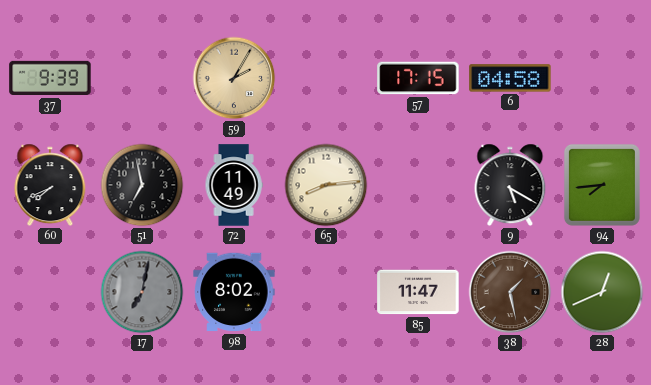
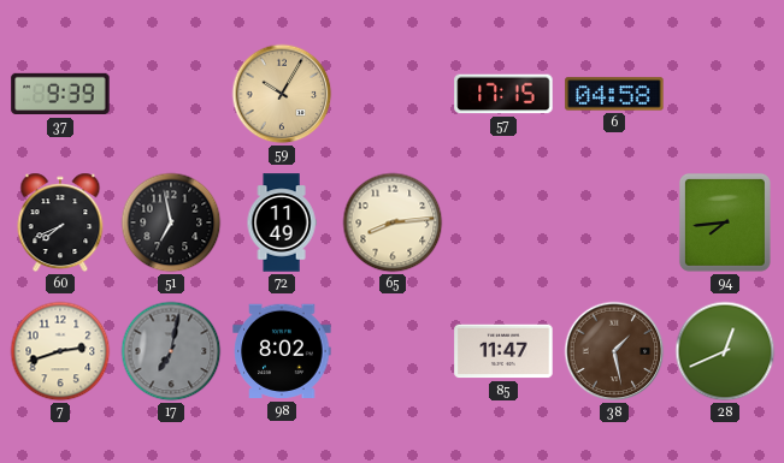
59: 2:05 -> 10:05 (282, 94)
9: 5:20 -> none (510, 185)
7: none -> 2:42 (60, 351)
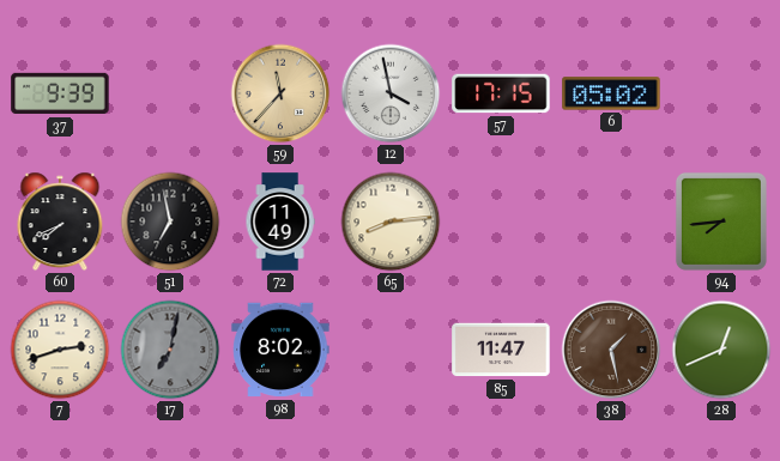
59: 10:05 -> 11:37 (280, 93)
12: none -> 3:58 (391, 93)
6: 04:58 -> 05:02 (611, 93)
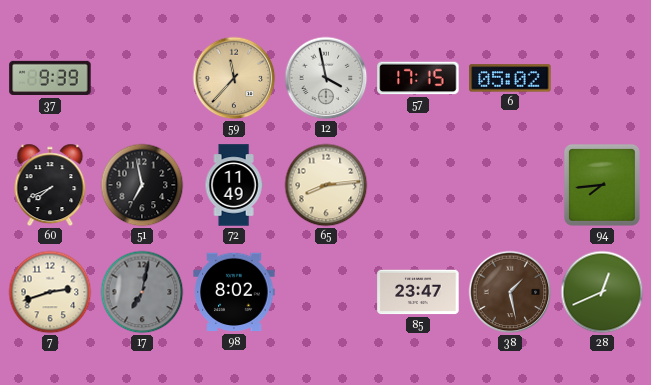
85: 11:47 -> 23:47 (418, 292)
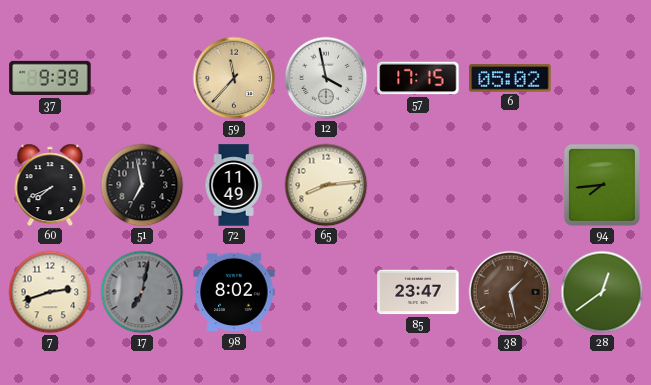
28: 12:41 -> 12:39 (602, 292)
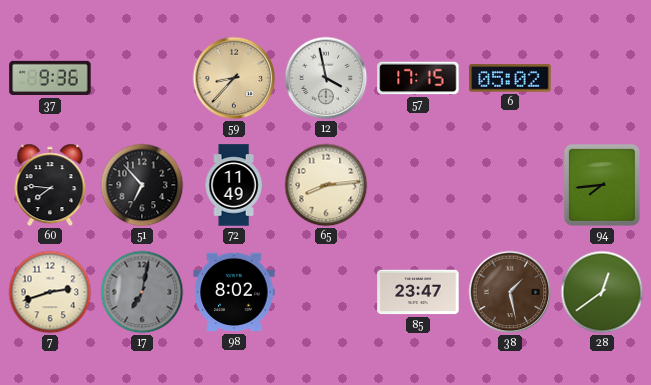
37: 9:39 -> 9:36 (50, 78)
59: 11:37 -> 8:37 (234, 78)
60: 7:41 -> 7:46 (50, 185)
51: 6:58 -> 6:53 (142, 185)
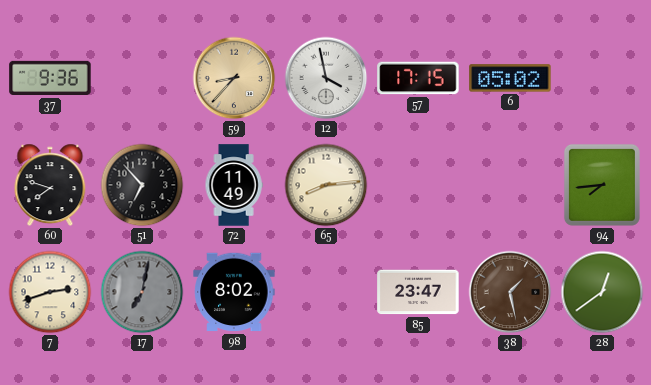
60: 7:46 -> 7:48 (50, 185)
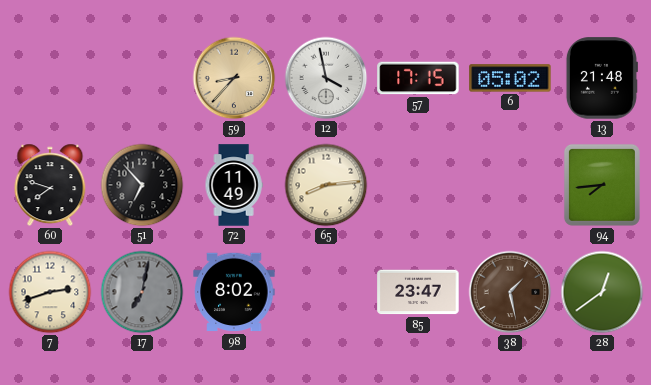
37: 9:36 -> none (50, 78)
13: none -> 21:48 (601, 78)
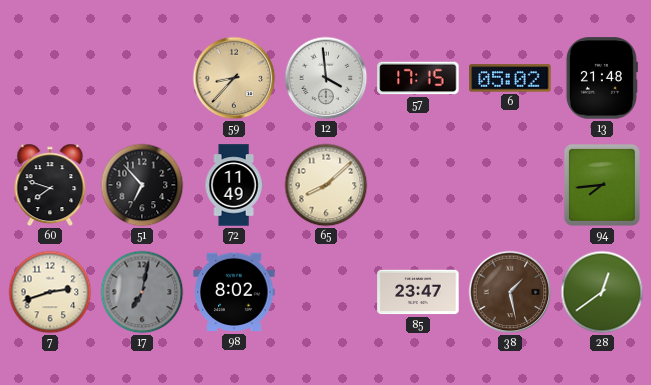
12: 3:58 -> 3:59 (326, 78)
65: 8:14 -> 8:08 (326, 185)
